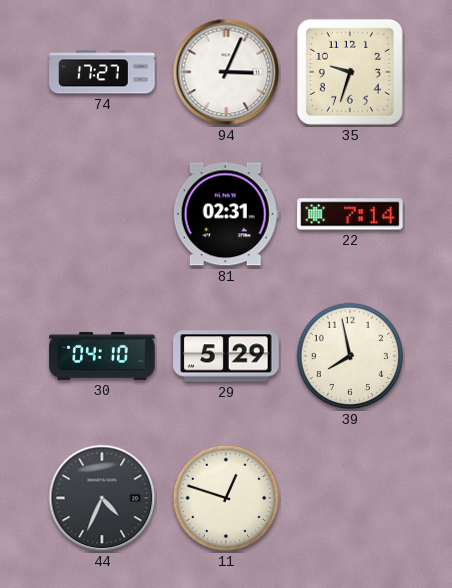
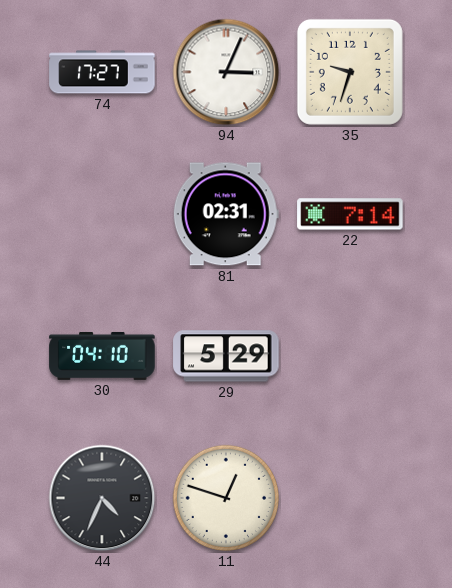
39: 7:58 -> none (350, 356)
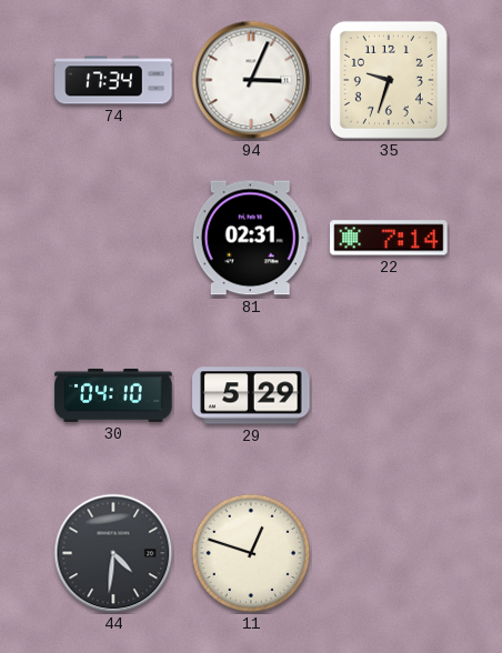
74: 17:27 -> 17:34 (113, 80)
44: 4:34 -> 4:31 (113, 553)
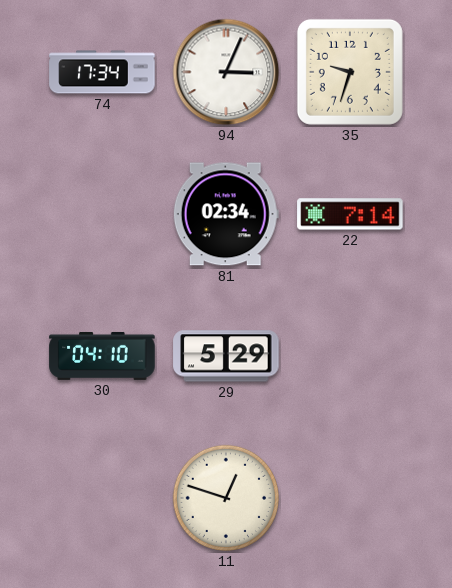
81: 02:31 -> 02:34 (226, 214)
44: 4:31 -> none (113, 553)
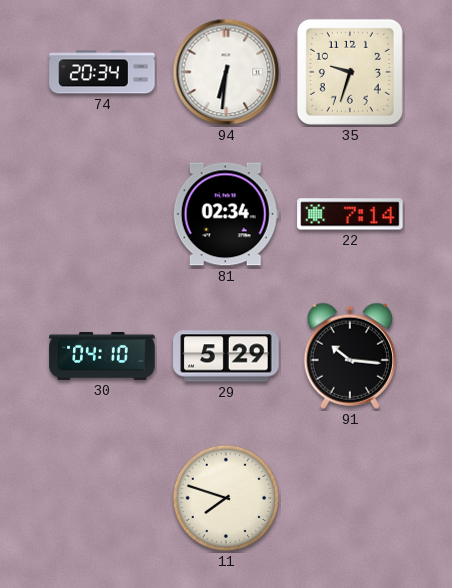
74: 17:34 -> 20:34 (102, 72)
94: 3:04 -> 6:31 (226, 72)
91: none -> 10:16 (350, 356)
11: 12:48 -> 7:48 (226, 498)
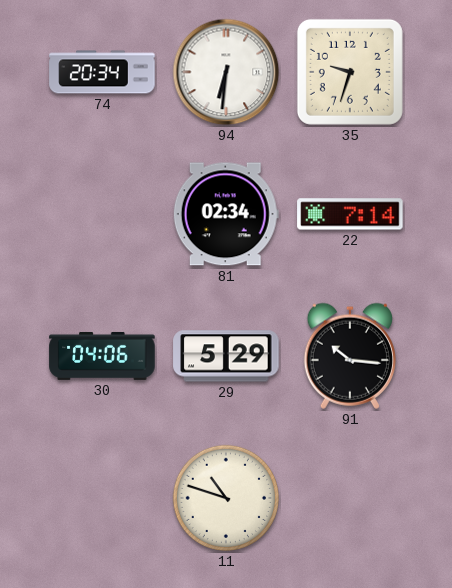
30: 04:10 -> 04:06 (102, 356)
11: 7:48 -> 10:48 (226, 498)
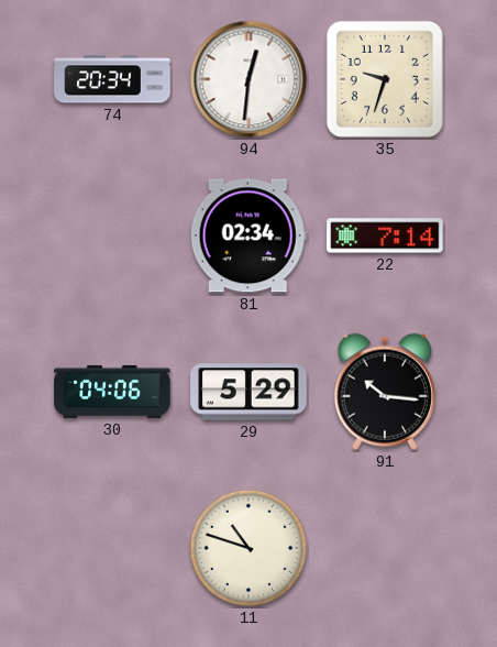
94: 6:31 -> 12:31 (248, 79)
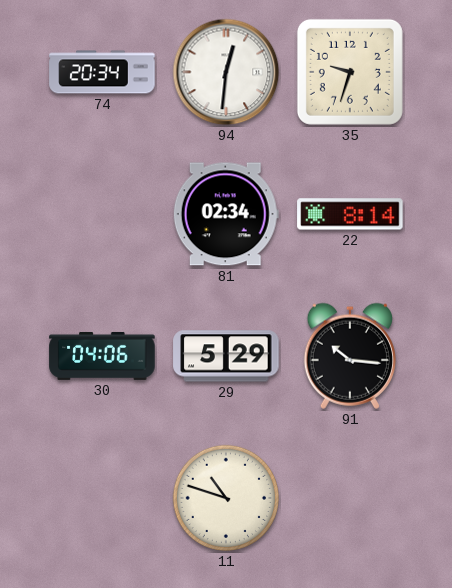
22: 7:14 -> 8:14 (350, 214)
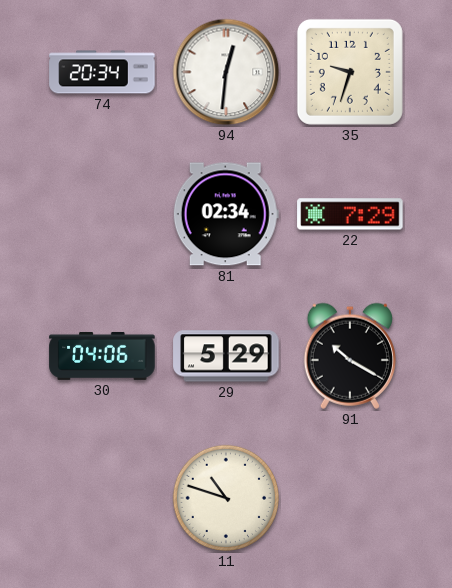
22: 8:14 -> 7:29 (350, 214)
91: 10:16 -> 10:20 (350, 356)
